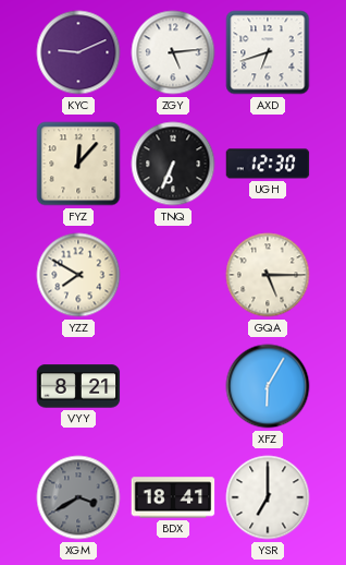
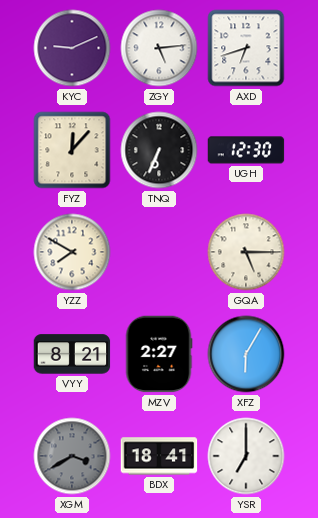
MZV: none -> 2:27 (159, 354)
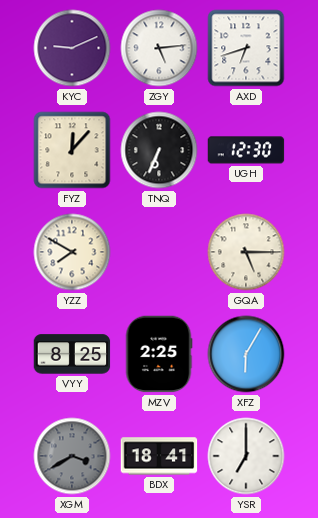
VYY: 8:21 -> 8:25 (72, 354)
MZV: 2:27 -> 2:25 (159, 354)
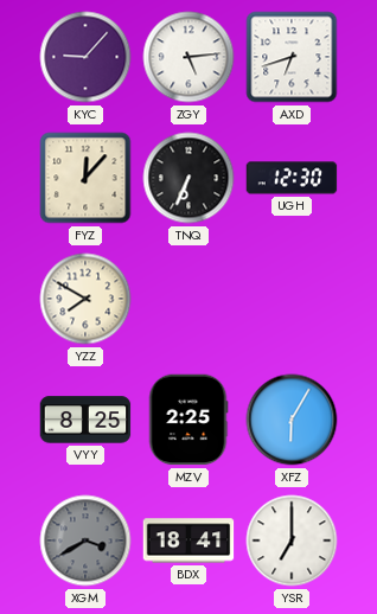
KYC: 9:11 -> 9:07 (85, 57)
GQA: 5:15 -> none (246, 252)
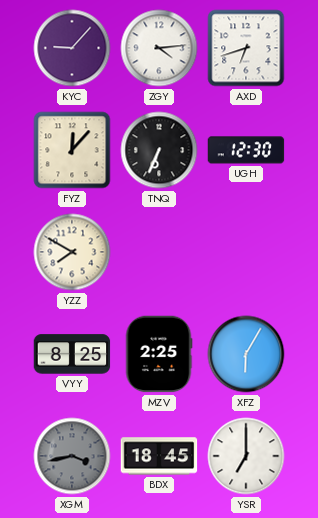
ZGY: 5:14 -> 4:14 (159, 48)
XGM: 3:40 -> 3:43 (72, 456)
BDX: 18:41 -> 18:45 (159, 456)
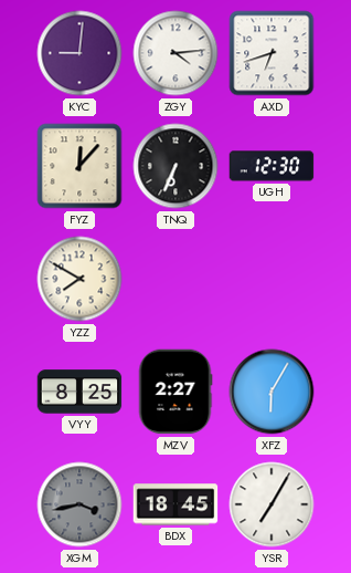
KYC: 9:07 -> 9:01 (79, 53)
MZV: 2:25 -> 2:27 (175, 392)
YSR: 7:00 -> 7:05 (272, 504)
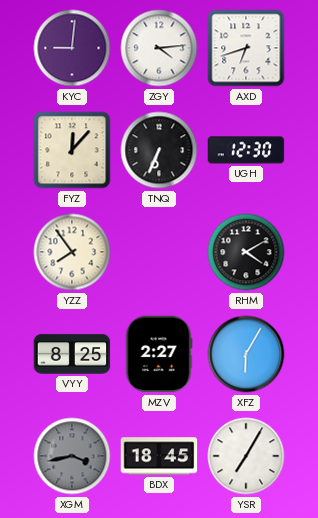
YZZ: 7:50 -> 7:54 (72, 252)
RHM: none -> 4:10 (246, 252)
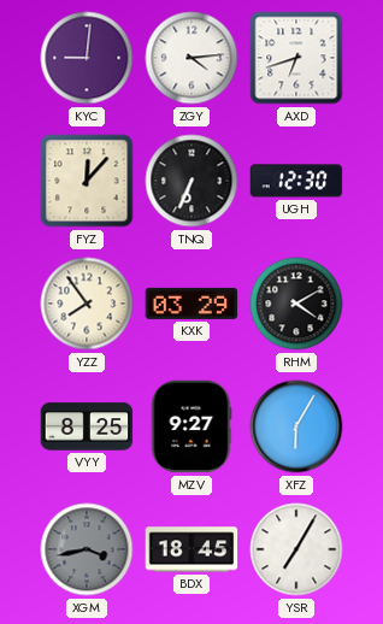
KXK: none -> 03:29 (191, 304)
MZV: 2:27 -> 9:27 (191, 426)
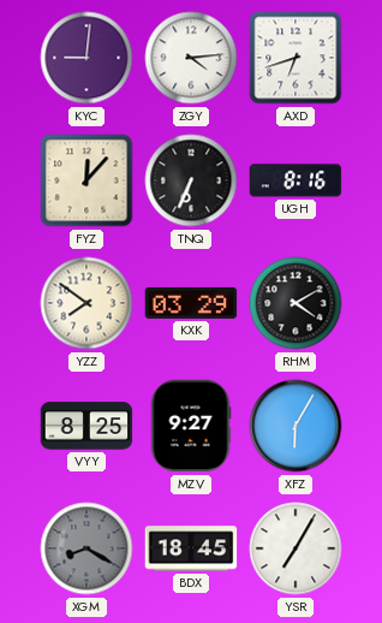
UGH: 12:30 -> 8:16 (296, 180)
YZZ: 7:54 -> 7:51 (86, 303)
XGM: 3:43 -> 8:20 (86, 548)
